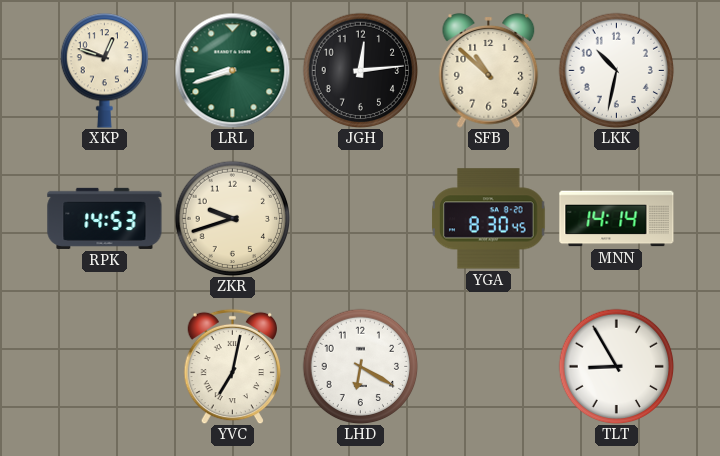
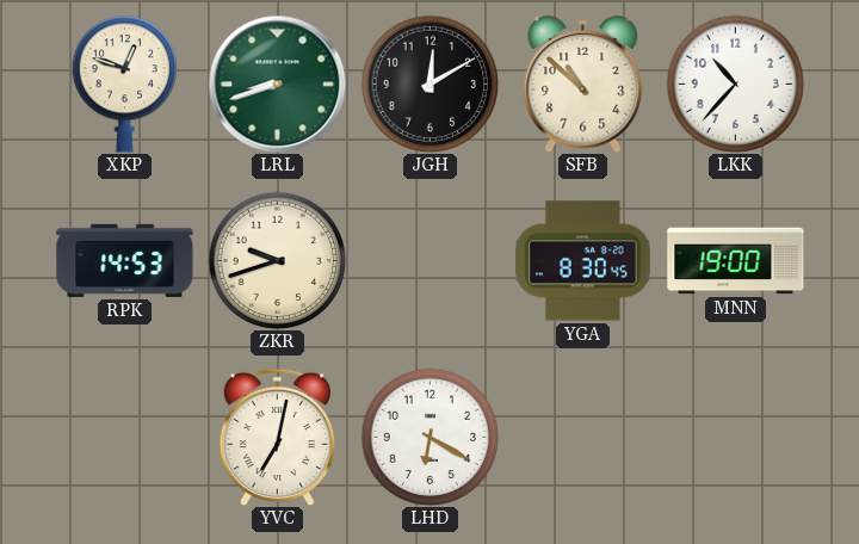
JGH: 12:14 -> 12:10 (429, 84)
LKK: 10:32 -> 10:37 (735, 84)
MNN: 14:14 -> 19:00 (736, 261)
TLT: 8:55 -> none (616, 366)
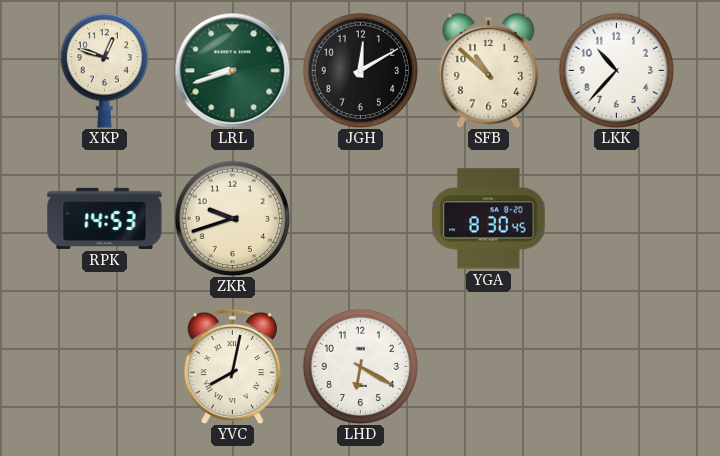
MNN: 19:00 -> none (736, 261)
YVC: 7:02 -> 8:02 (233, 366)
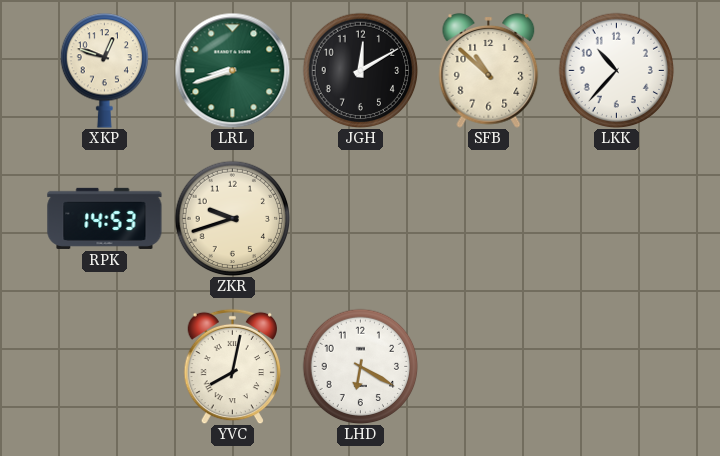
YGA: 8:30 -> none (489, 219)
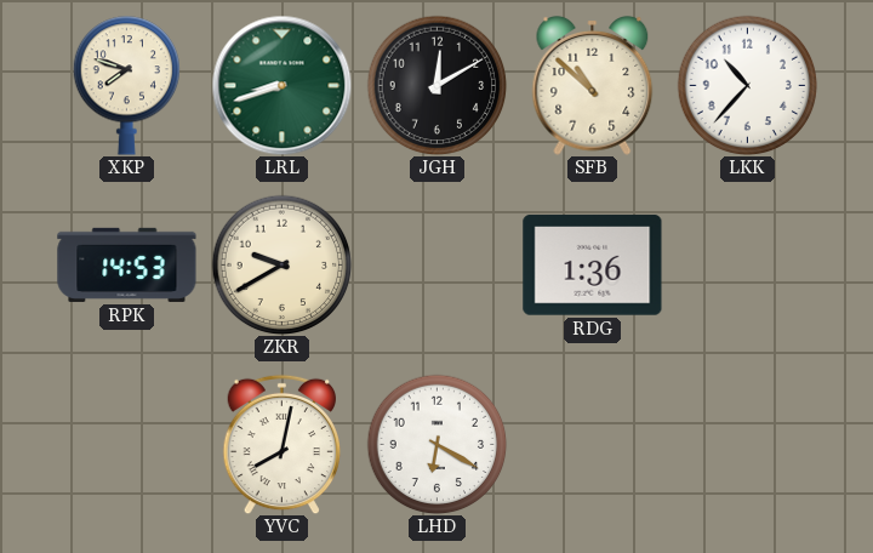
XKP: 12:48 -> 7:48 (126, 86)
ZKR: 9:42 -> 9:40 (281, 264)
RDG: none -> 1:36 (593, 266)
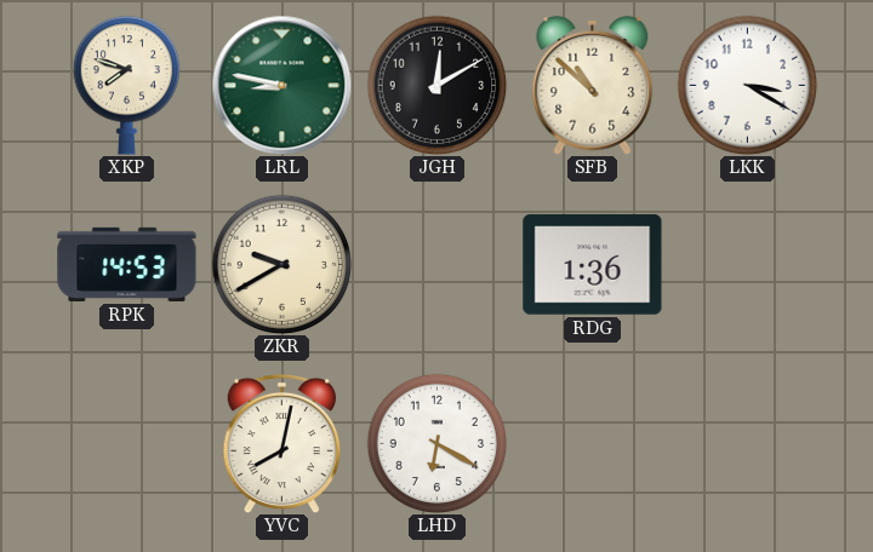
LRL: 8:42 -> 8:47 (281, 85)
LKK: 10:37 -> 3:20 (747, 85)
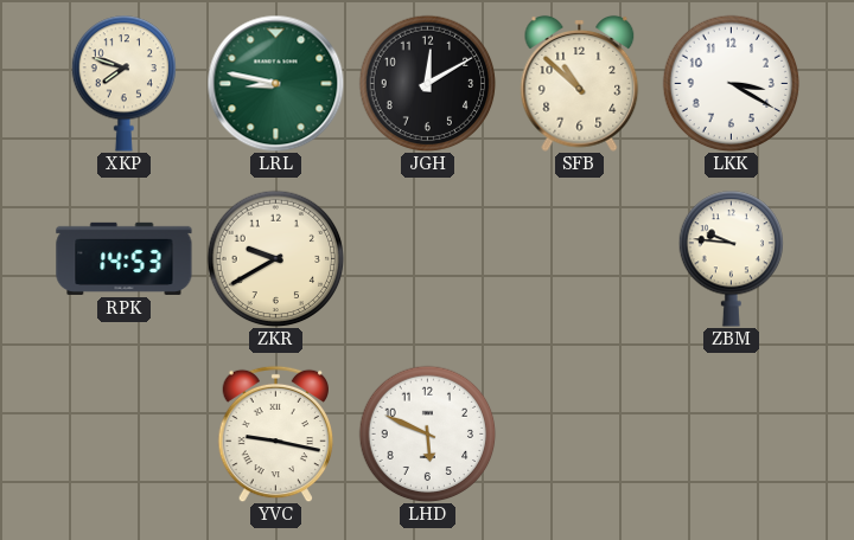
RDG: 1:36 -> none (593, 265)
ZBM: none -> 9:46 (731, 259)
YVC: 8:02 -> 9:17 (276, 433)
LHD: 6:20 -> 5:49 (427, 433)
